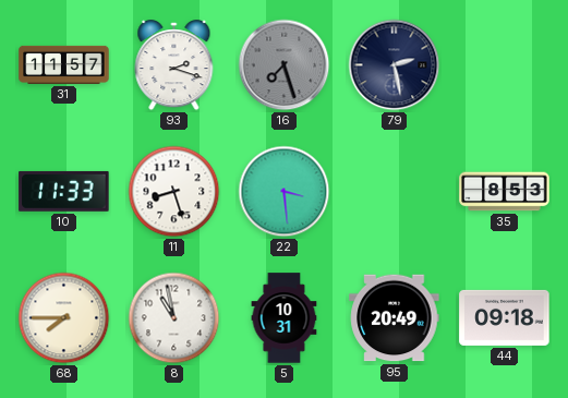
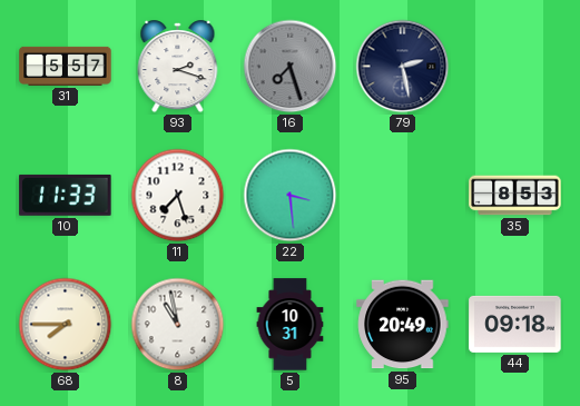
31: 11:57 -> 5:57 (66, 66)
11: 8:27 -> 7:27 (178, 196)
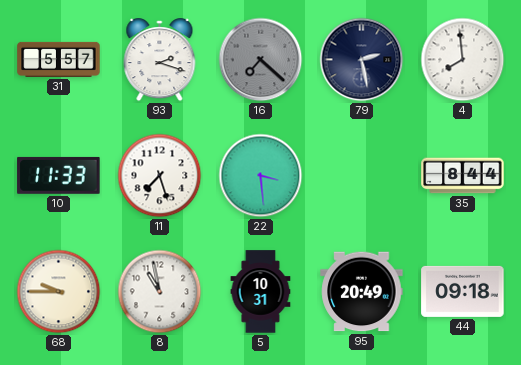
16: 7:27 -> 7:22 (261, 60)
4: none -> 7:59 (463, 60)
35: 8:53 -> 8:44 (463, 176)
68: 7:45 -> 9:45 (59, 292)
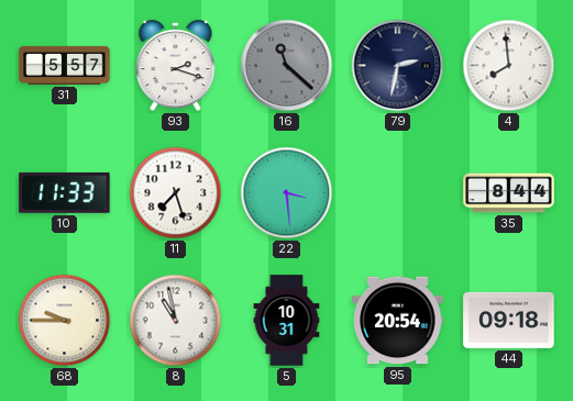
16: 7:22 -> 11:22 (287, 66)
79: 2:28 -> 2:32 (398, 66)
95: 20:49 -> 20:54 (398, 321)
